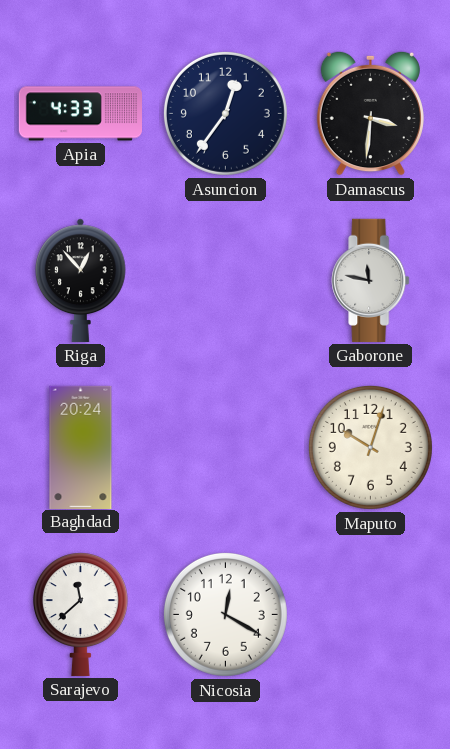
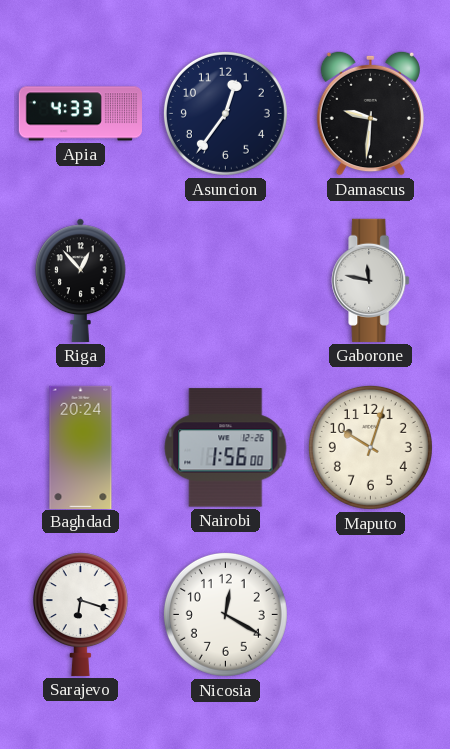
Damascus: 3:31 -> 9:31 (370, 113)
Nairobi: none -> 1:56 (226, 448)
Sarajevo: 11:38 -> 6:18 (80, 614)
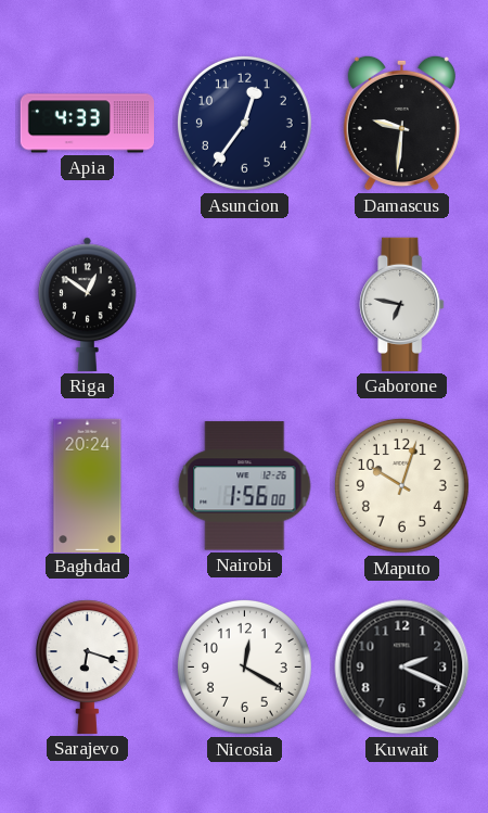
Riga: 12:53 -> 12:51 (88, 304)
Gaborone: 11:47 -> 6:47 (402, 304)
Kuwait: none -> 2:19 (402, 668)
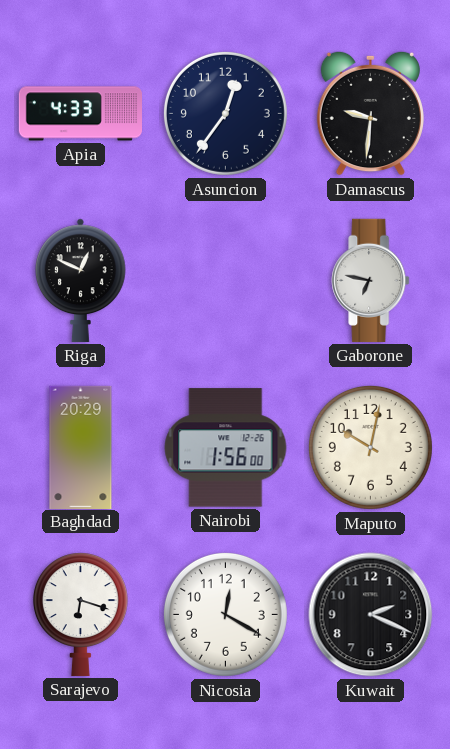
Riga: 12:51 -> 12:49 (81, 280)
Baghdad: 20:24 -> 20:29 (81, 447)
Maputo: 10:03 -> 10:02 (370, 447)
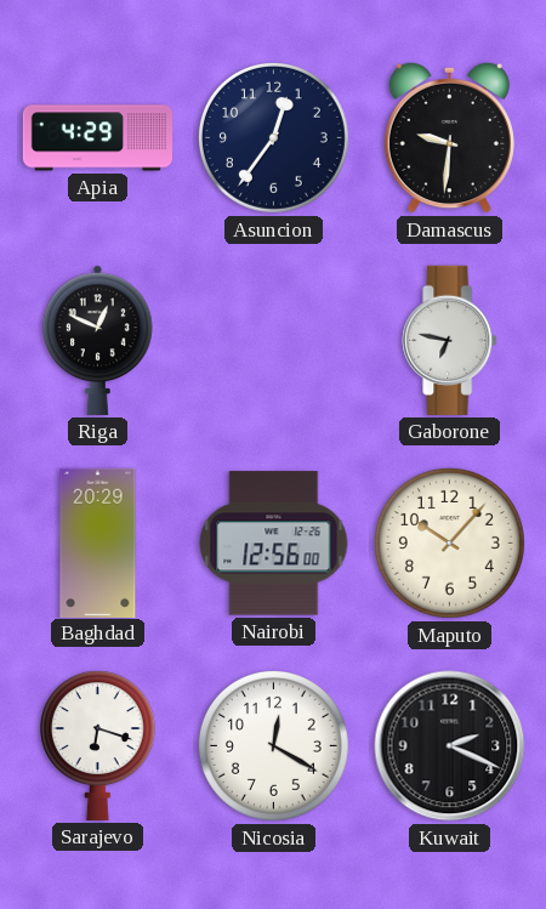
Apia: 4:33 -> 4:29 (97, 138)
Nairobi: 1:56 -> 12:56 (274, 544)
Maputo: 10:02 -> 10:07 (449, 542)
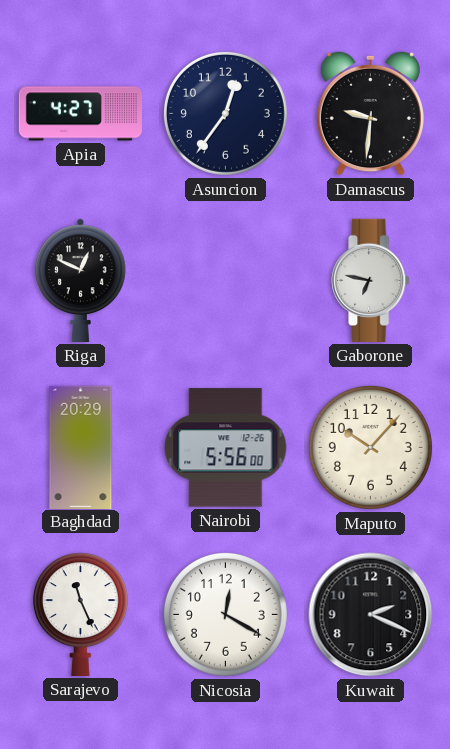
Apia: 4:29 -> 4:27 (80, 114)
Nairobi: 12:56 -> 5:56 (226, 448)
Sarajevo: 6:18 -> 11:26 (80, 614)
